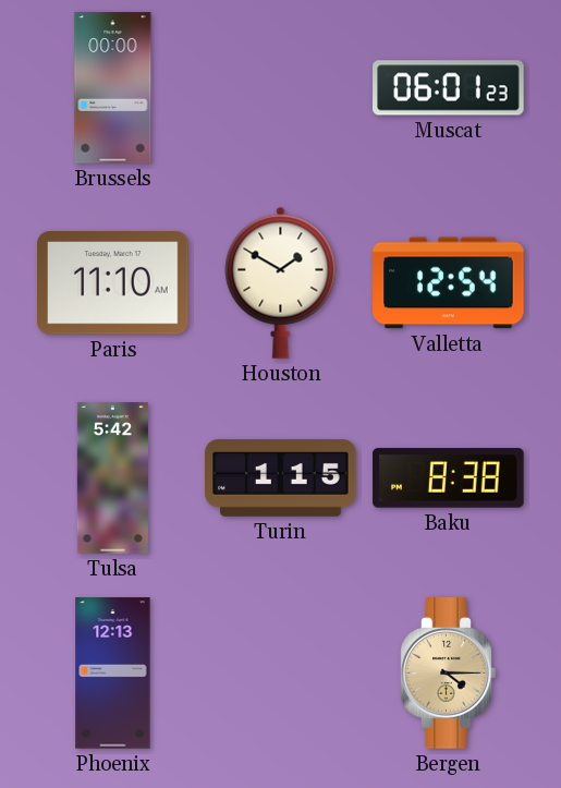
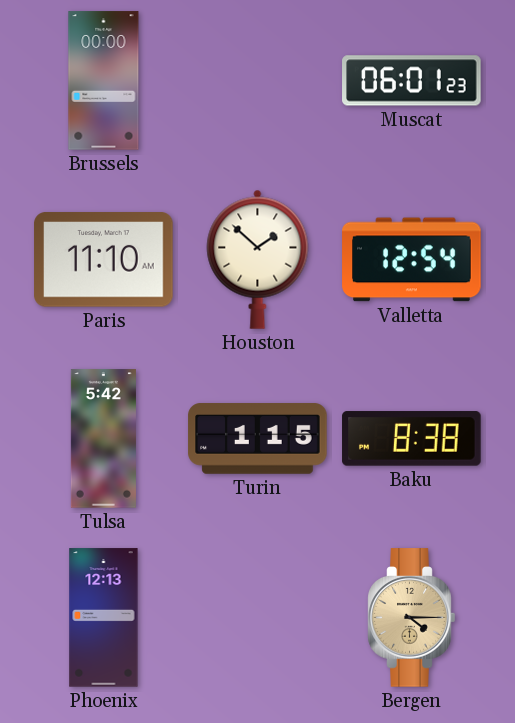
Houston: 1:50 -> 1:52 (258, 259)
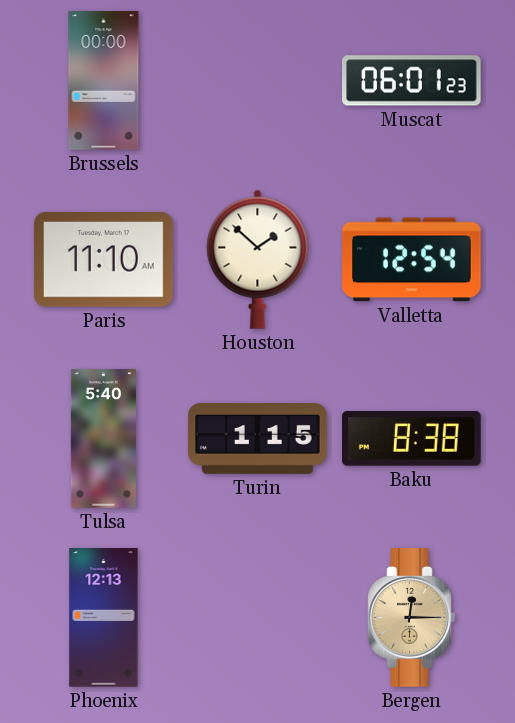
Tulsa: 5:42 -> 5:40 (103, 439)
Bergen: 4:15 -> 12:15 (412, 618)
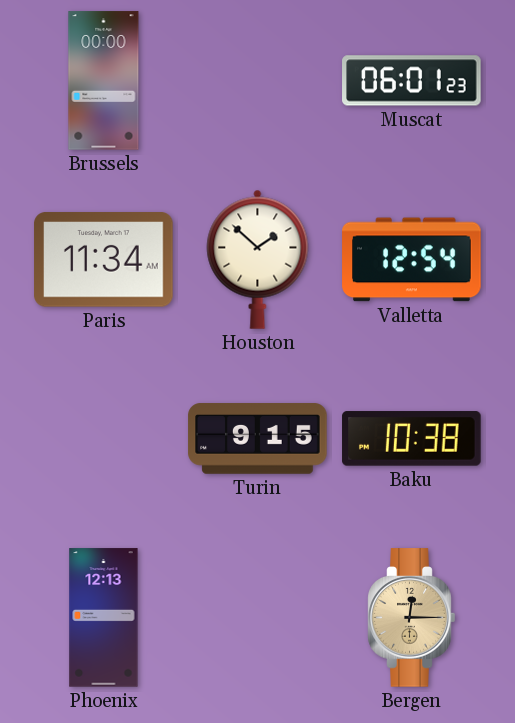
Paris: 11:10 -> 11:34 (104, 260)
Tulsa: 5:40 -> none (103, 439)
Turin: 1:15 -> 9:15 (258, 439)
Baku: 8:38 -> 10:38 (412, 439)
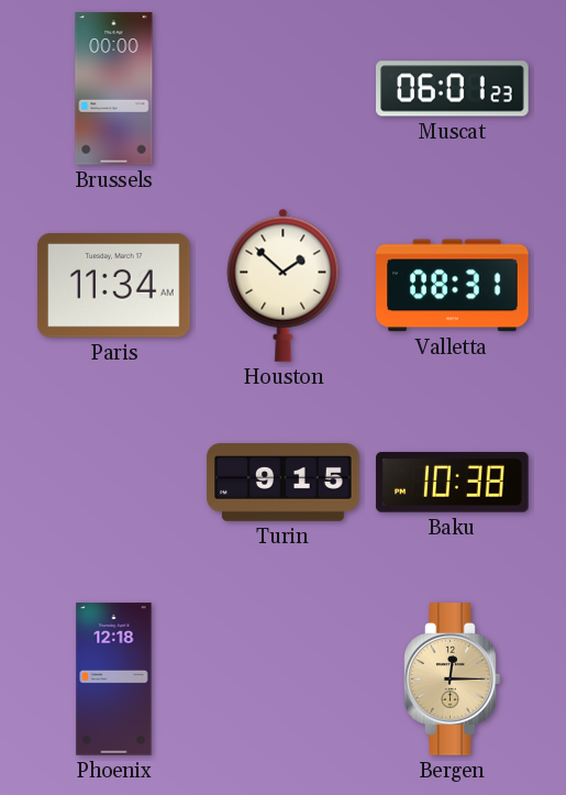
Valletta: 12:54 -> 08:31 (453, 286)
Phoenix: 12:13 -> 12:18 (114, 680)
